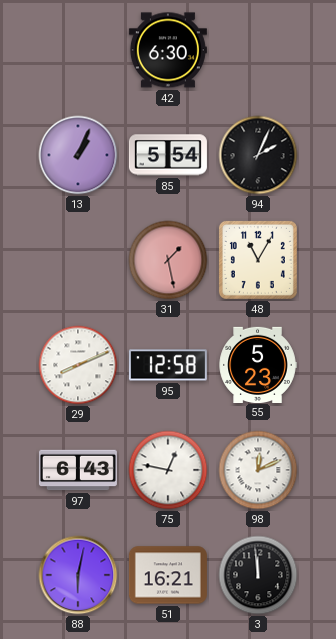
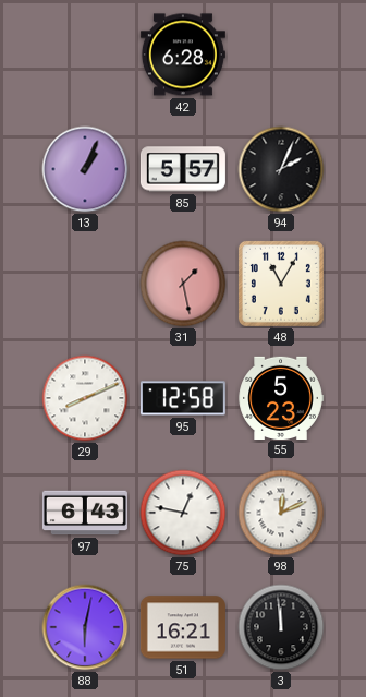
42: 6:30 -> 6:28 (183, 55)
85: 5:54 -> 5:57 (183, 169)
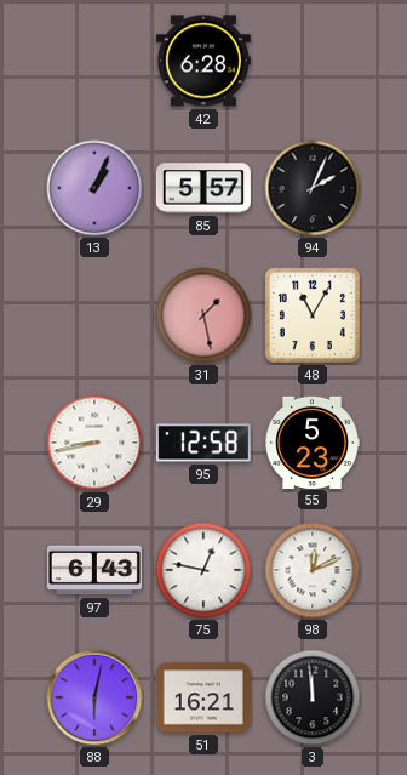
29: 8:11 -> 8:43 (94, 443)
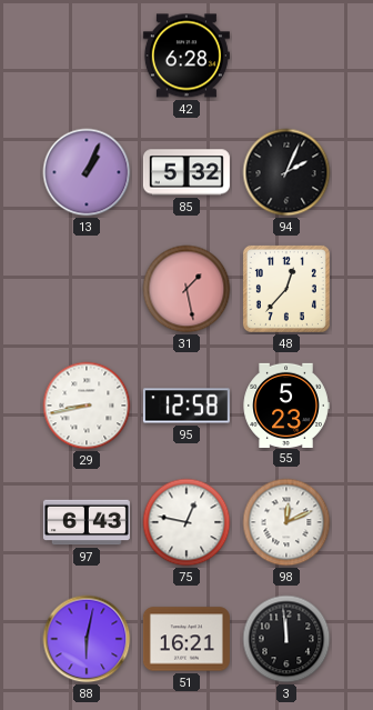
85: 5:57 -> 5:32 (186, 172)
48: 11:05 -> 12:37 (286, 289)
